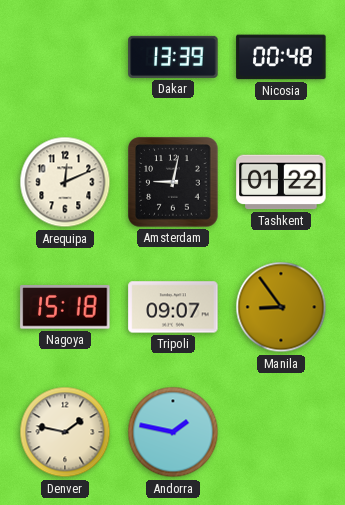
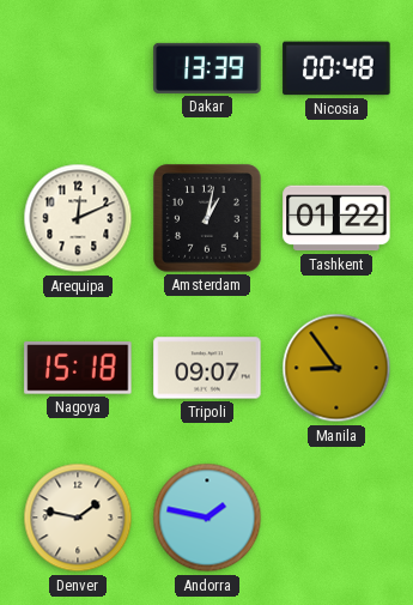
Amsterdam: 9:02 -> 1:02 (207, 218)
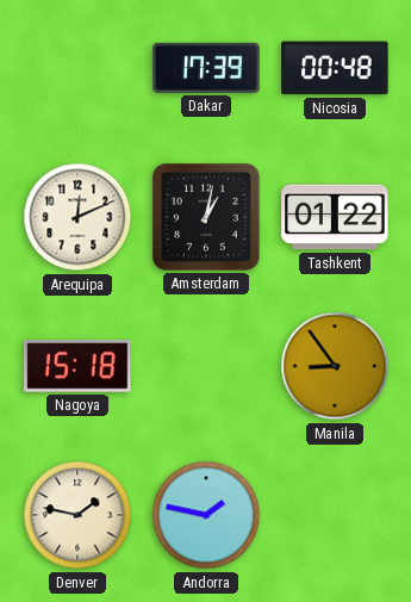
Dakar: 13:39 -> 17:39 (206, 68)
Tripoli: 09:07 -> none (207, 368)
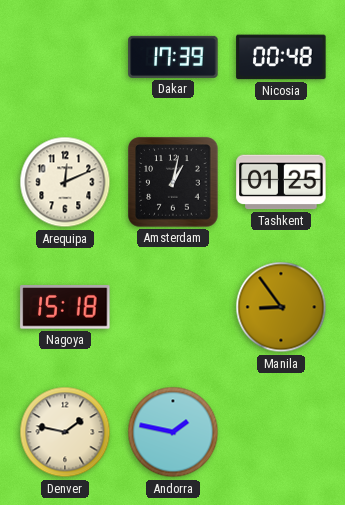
Tashkent: 01:22 -> 01:25 (281, 182)
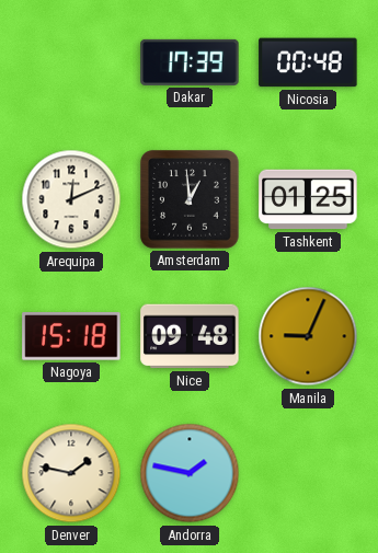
Amsterdam: 1:02 -> 12:59 (190, 199)
Nice: none -> 09:48 (190, 336)
Manila: 8:54 -> 9:04 (308, 336)
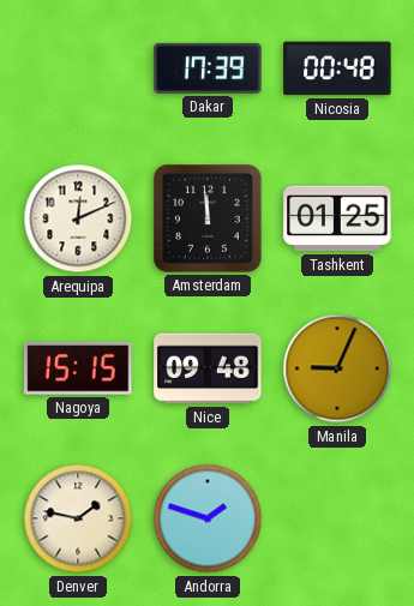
Amsterdam: 12:59 -> 11:59 (208, 218)
Nagoya: 15:18 -> 15:15 (78, 368)
Andorra: 1:47 -> 1:48 (208, 518)
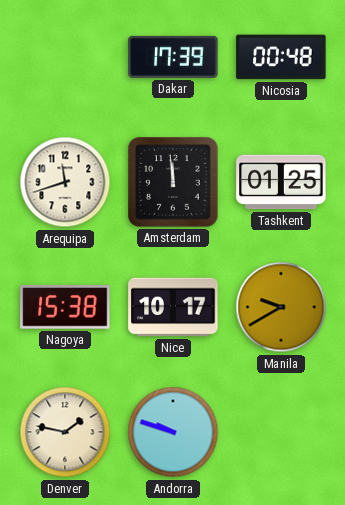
Arequipa: 12:11 -> 11:42 (65, 182)
Nagoya: 15:15 -> 15:38 (65, 307)
Nice: 09:48 -> 10:17 (173, 307)
Manila: 9:04 -> 9:40 (281, 307)
Andorra: 1:48 -> 9:48 (173, 432)
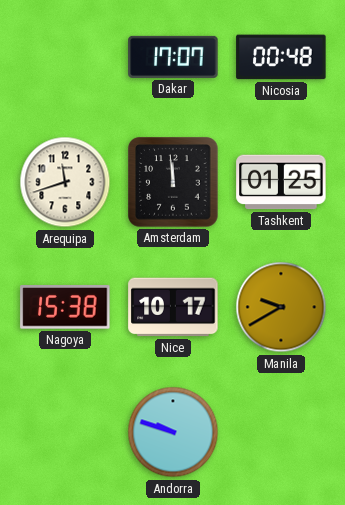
Dakar: 17:39 -> 17:07 (173, 57)
Denver: 1:47 -> none (65, 432)
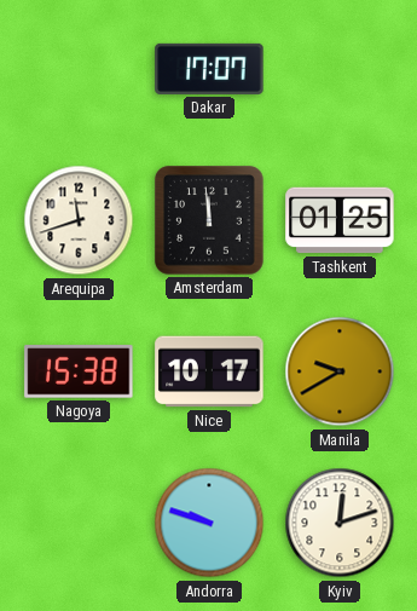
Nicosia: 00:48 -> none (281, 57)
Kyiv: none -> 12:12 (340, 523)
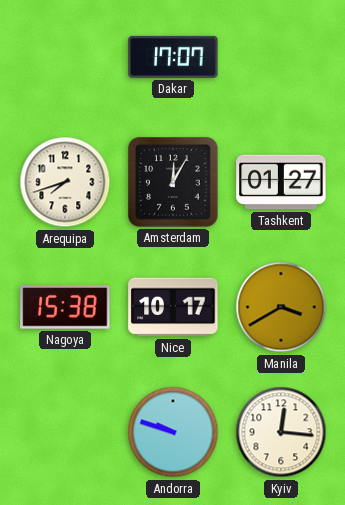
Arequipa: 11:42 -> 7:42 (65, 182)
Amsterdam: 11:59 -> 12:05 (173, 182)
Tashkent: 01:25 -> 01:27 (281, 182)
Manila: 9:40 -> 3:40 (281, 307)
Kyiv: 12:12 -> 12:16 (281, 432)
